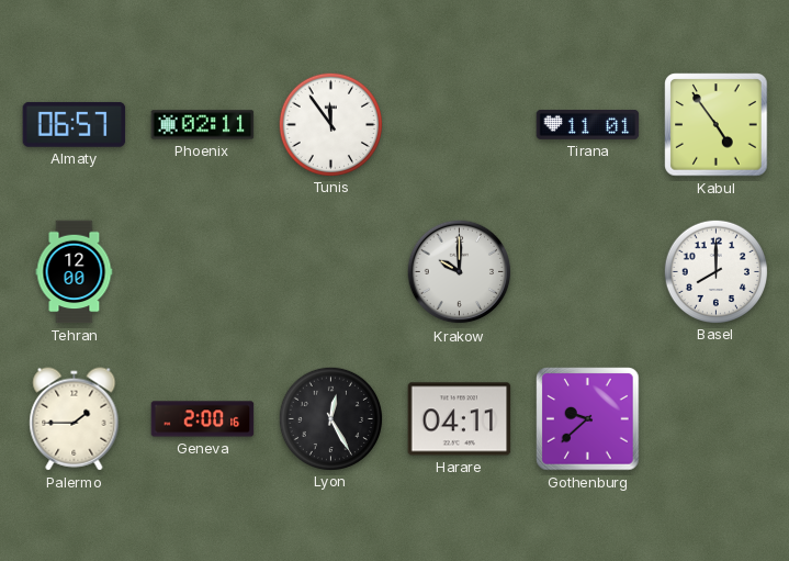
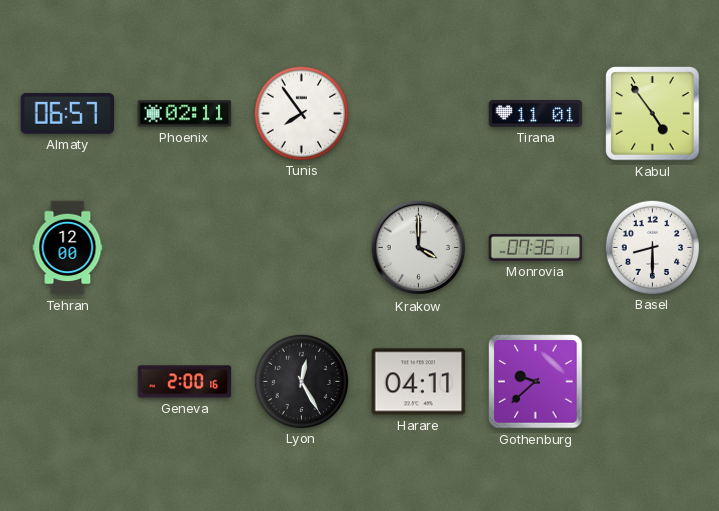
Tunis: 11:54 -> 7:54 (301, 113)
Krakow: 10:00 -> 4:00 (419, 248)
Monrovia: none -> 07:36 (536, 248)
Basel: 8:00 -> 8:30 (652, 247)
Palermo: 1:45 -> none (75, 419)
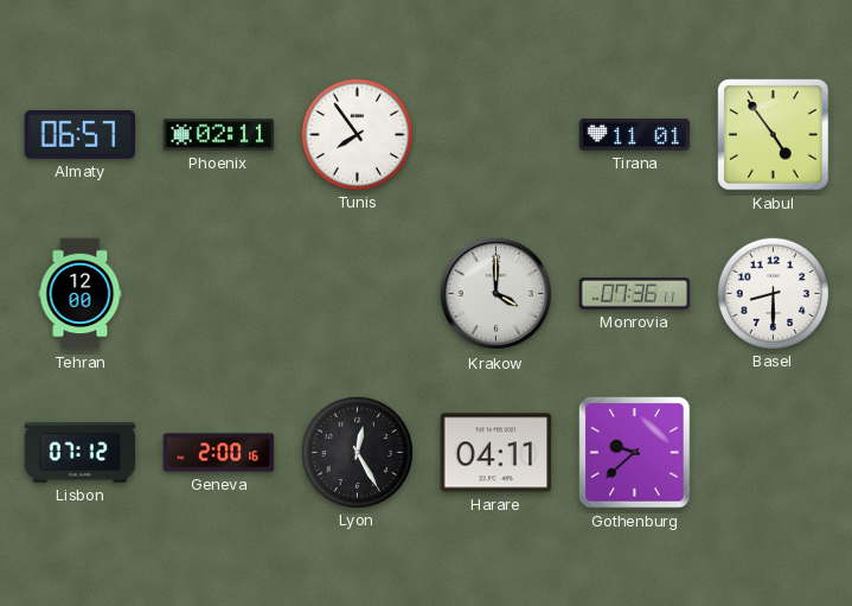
Lisbon: none -> 07:12 (81, 453)
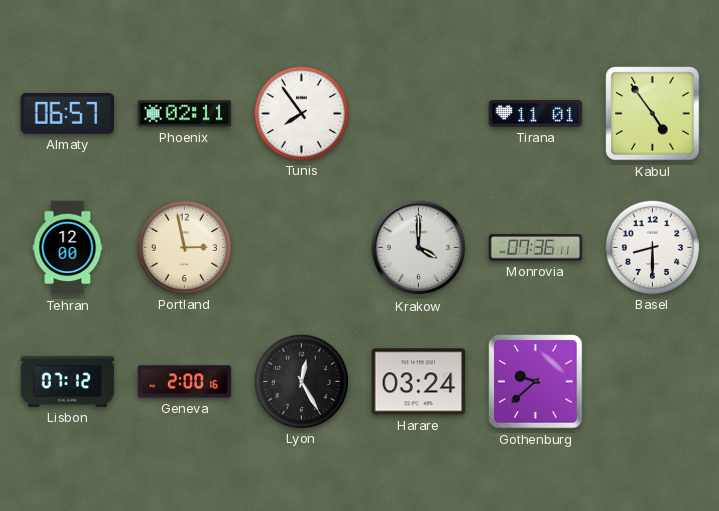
Portland: none -> 2:58 (184, 247)
Harare: 04:11 -> 03:24 (419, 382)
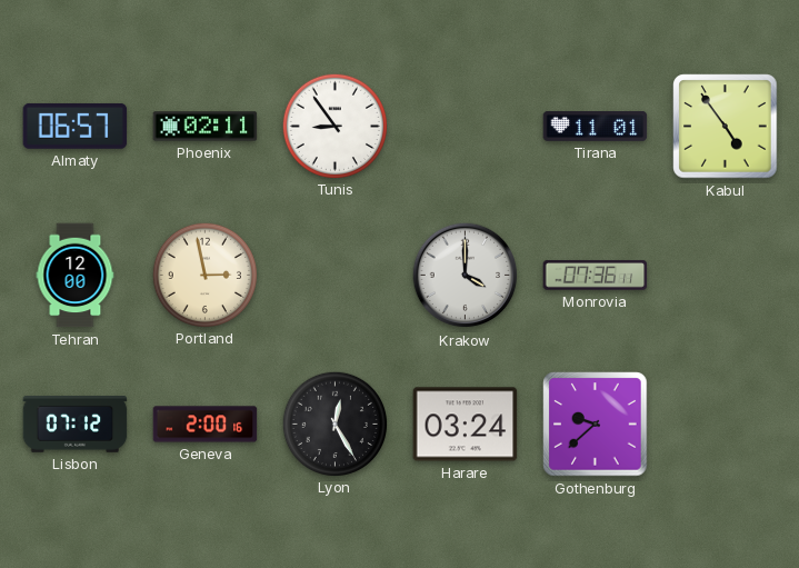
Tunis: 7:54 -> 8:54 (334, 126)
Basel: 8:30 -> none (652, 247)
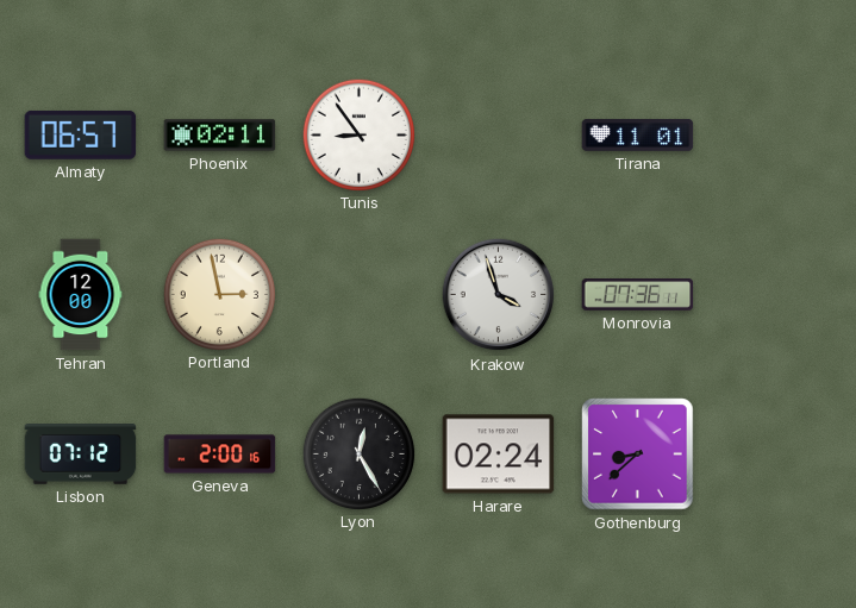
Kabul: 4:54 -> none (726, 127)
Krakow: 4:00 -> 3:57 (499, 295)
Harare: 03:24 -> 02:24 (499, 455)
Gothenburg: 9:38 -> 8:38 (638, 455)
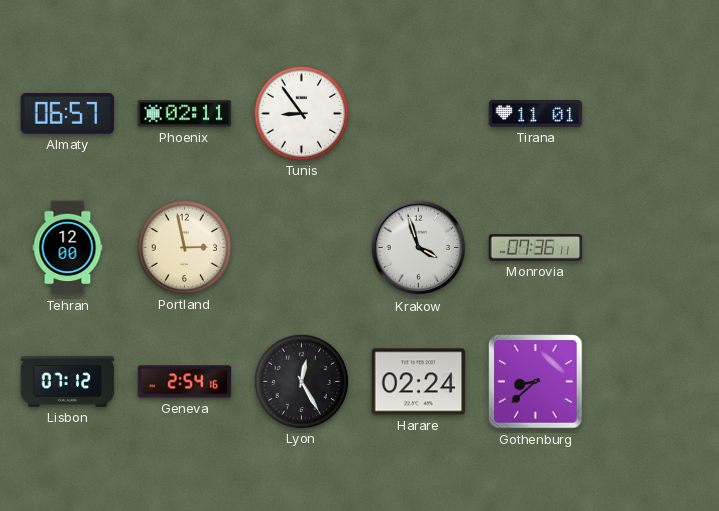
Geneva: 2:00 -> 2:54 (185, 382)
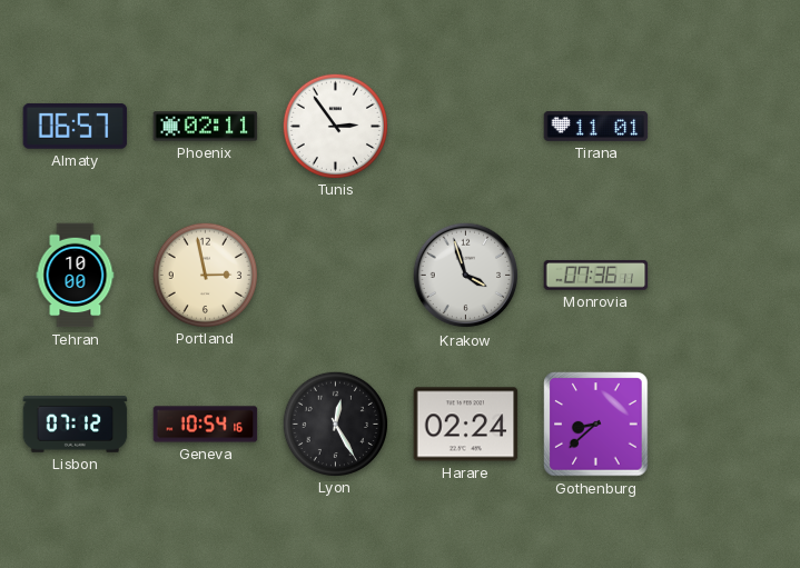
Tunis: 8:54 -> 2:54 (335, 126)
Tehran: 12:00 -> 10:00 (76, 276)
Geneva: 2:54 -> 10:54 (206, 425)
